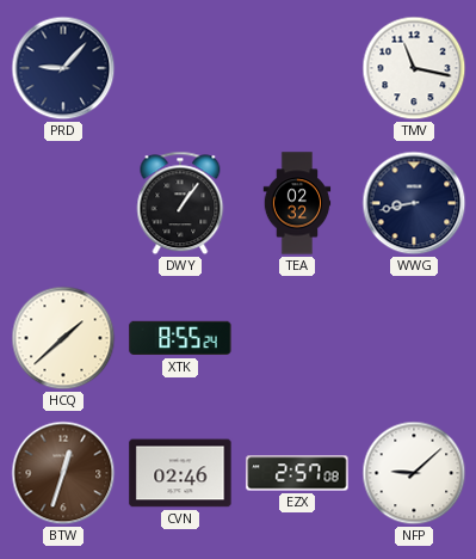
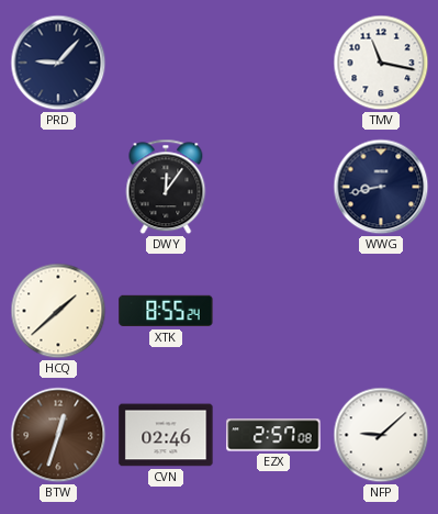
DWY: 1:06 -> 12:06 (166, 187)
TEA: 02:32 -> none (297, 203)
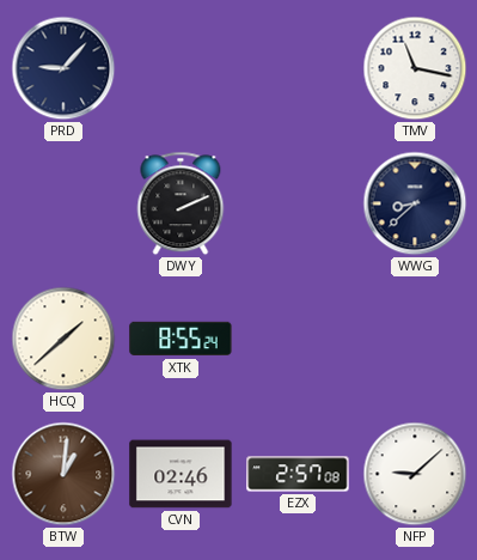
DWY: 12:06 -> 2:11 (181, 203)
WWG: 8:43 -> 8:38 (415, 203)
BTW: 12:33 -> 1:01 (63, 474)
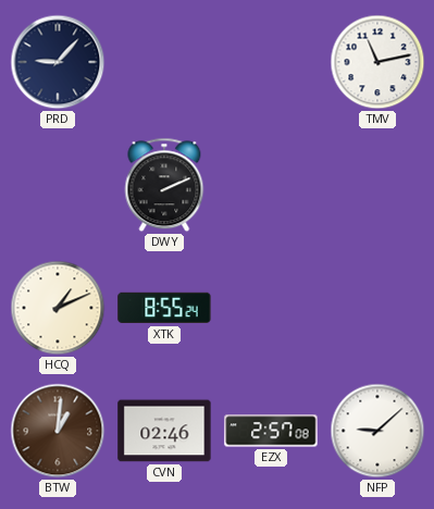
TMV: 11:17 -> 11:13 (377, 62)
WWG: 8:38 -> none (415, 203)
HCQ: 1:38 -> 1:11 (58, 308)
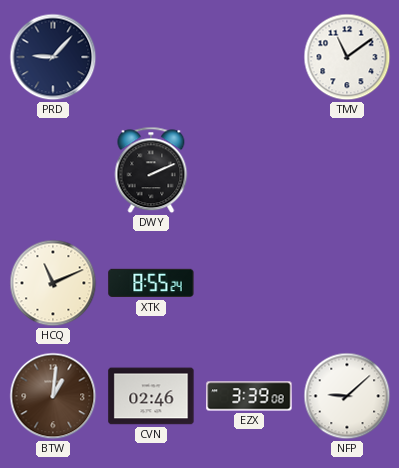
TMV: 11:13 -> 11:09 (347, 57)
HCQ: 1:11 -> 11:11 (53, 283)
EZX: 2:57 -> 3:39 (249, 396)
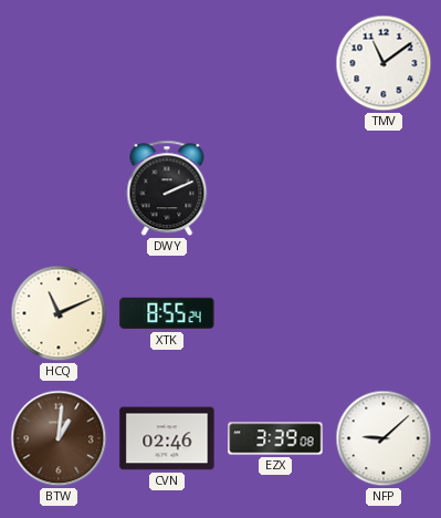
PRD: 9:07 -> none (53, 57)
